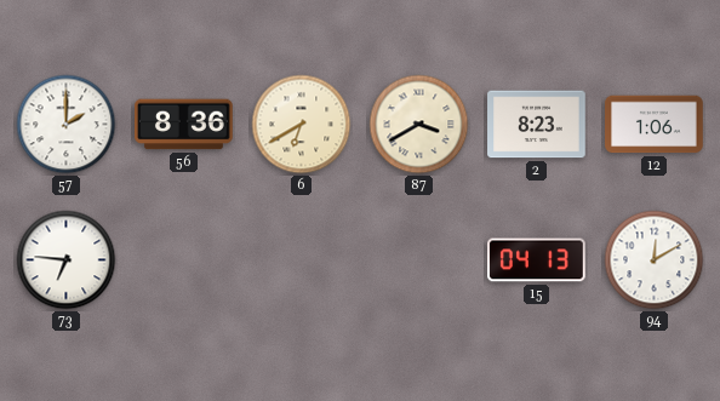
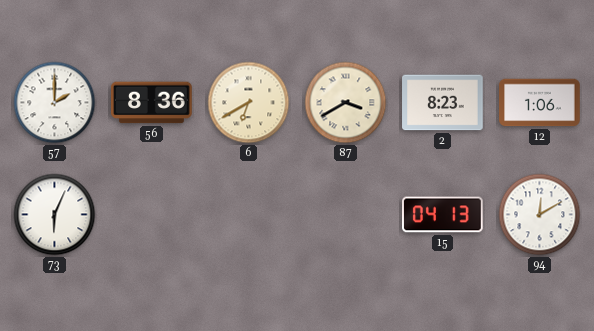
73: 6:46 -> 6:04 (55, 215)
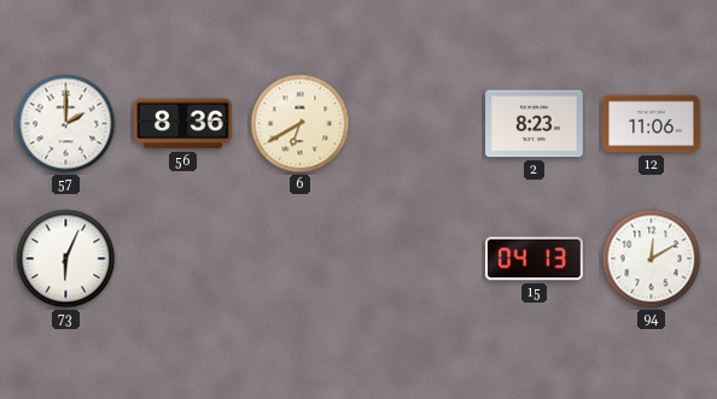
87: 3:40 -> none (346, 103)
12: 1:06 -> 11:06 (652, 124)
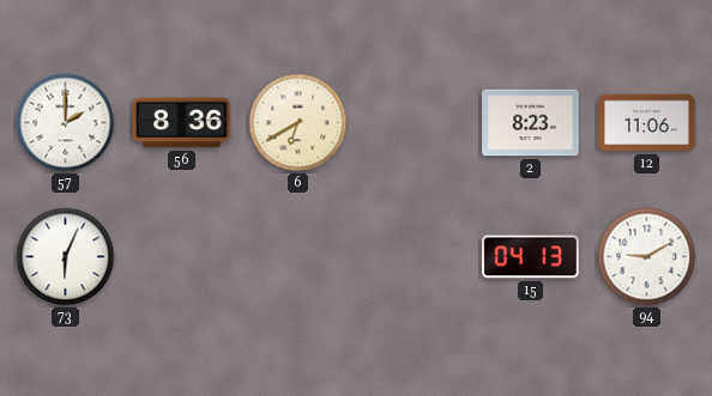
94: 12:10 -> 9:10 (647, 257)
